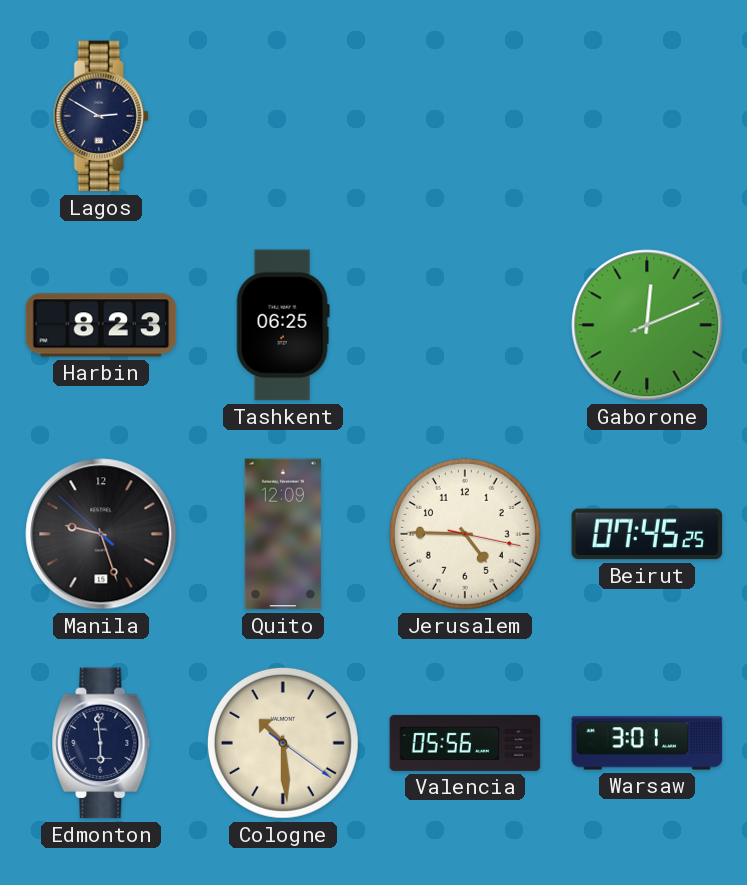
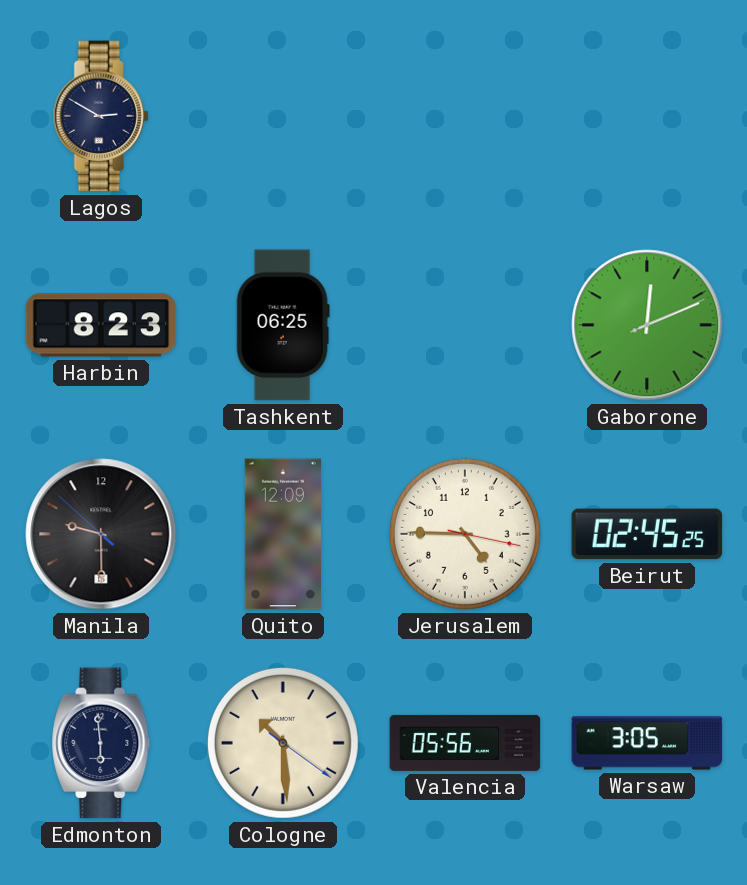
Manila: 9:26 -> 9:29 (101, 534)
Beirut: 07:45 -> 02:45 (647, 534)
Warsaw: 3:01 -> 3:05 (647, 743)
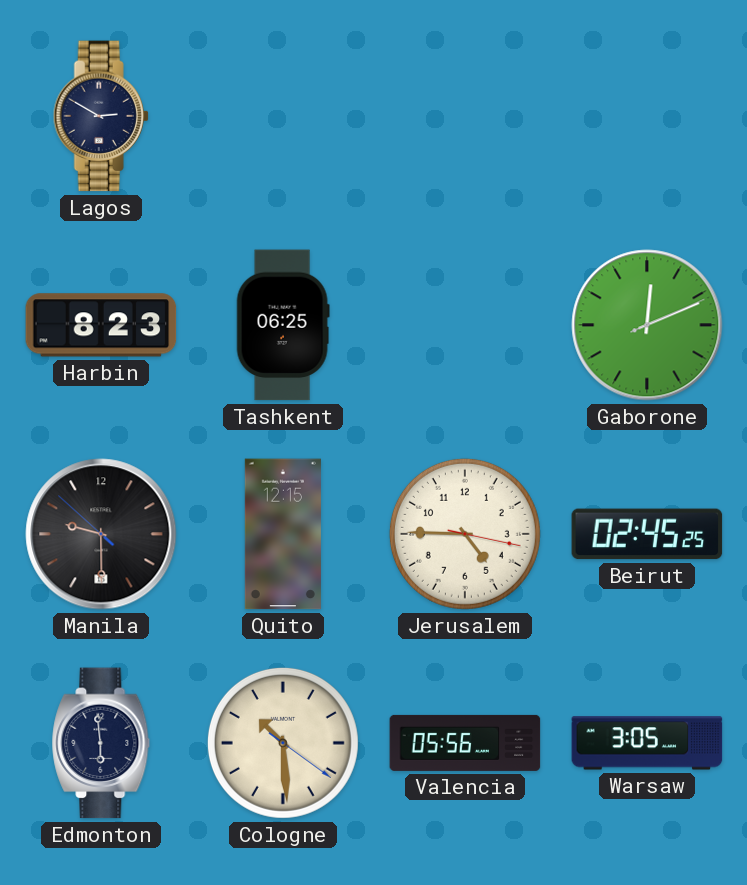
Quito: 12:09 -> 12:15 (283, 534)
